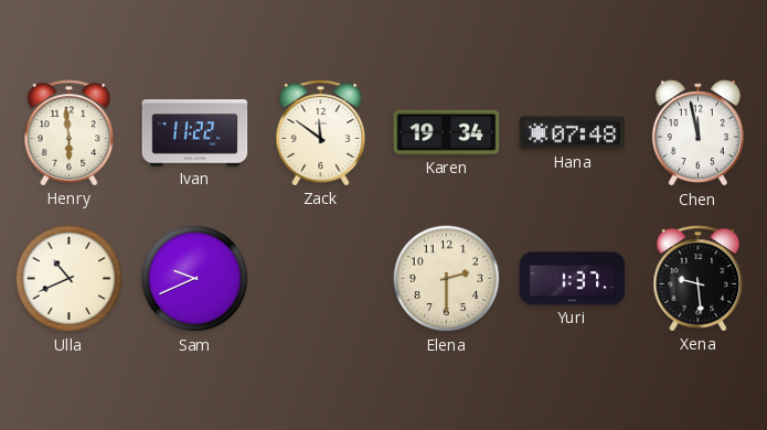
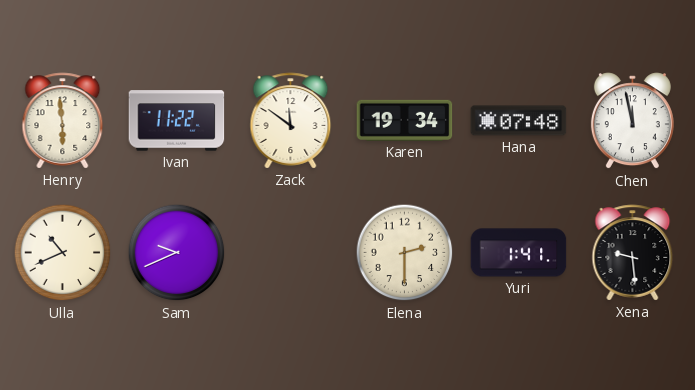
Yuri: 1:37 -> 1:41 (519, 253)
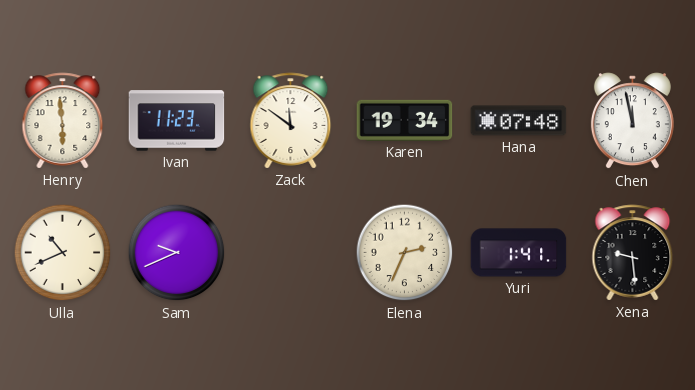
Ivan: 11:22 -> 11:23 (177, 121)
Elena: 2:30 -> 2:34 (405, 253)
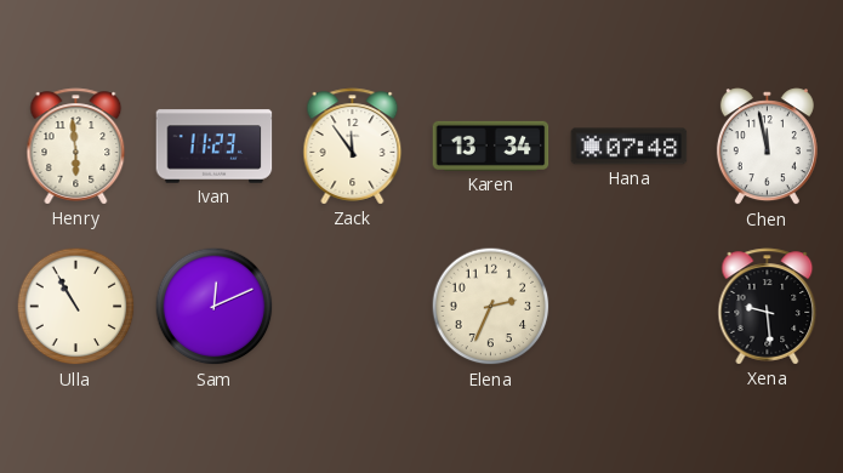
Zack: 11:51 -> 11:54 (353, 147)
Karen: 19:34 -> 13:34 (491, 146)
Ulla: 10:41 -> 10:55 (76, 307)
Sam: 9:41 -> 12:11 (215, 307)
Yuri: 1:41 -> none (519, 253)
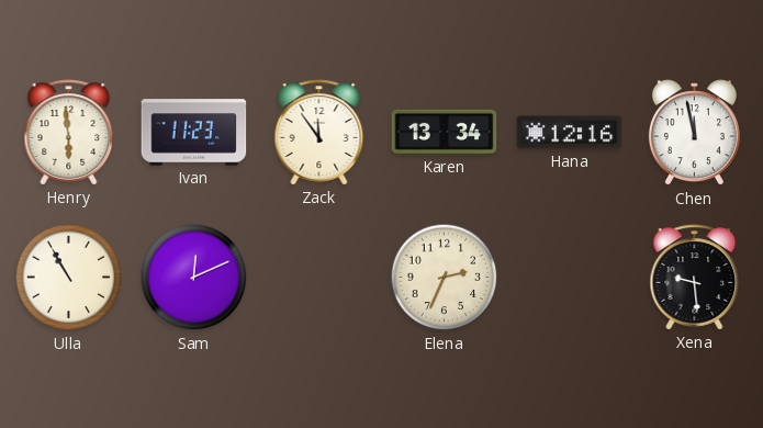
Hana: 07:48 -> 12:16 (570, 133)
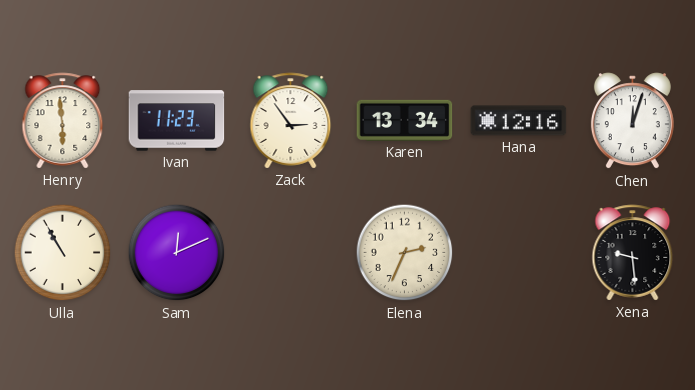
Zack: 11:54 -> 2:54 (291, 121)
Chen: 11:58 -> 12:03 (632, 121)
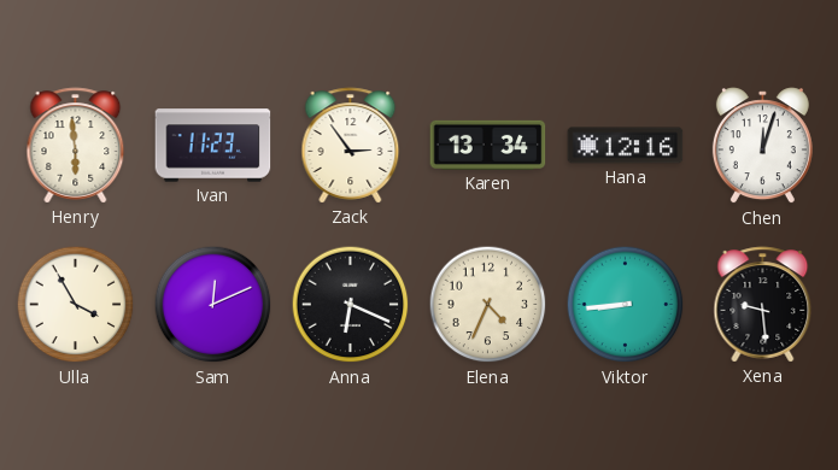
Ulla: 10:55 -> 3:55 (76, 305)
Anna: none -> 6:19 (351, 305)
Elena: 2:34 -> 4:34 (488, 305)
Viktor: none -> 8:44 (626, 305)
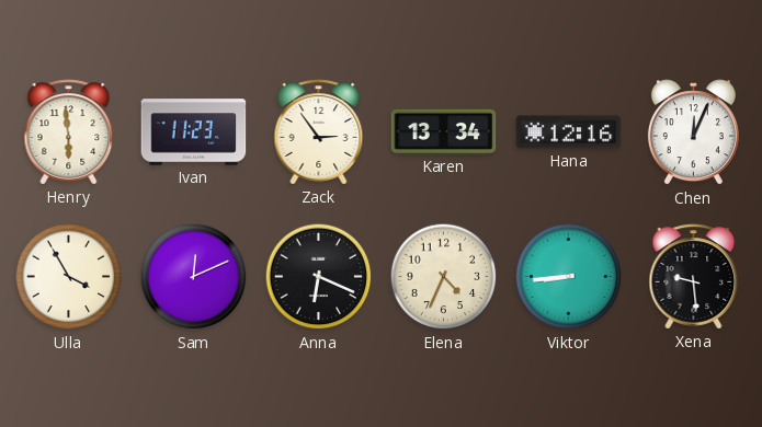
Chen: 12:03 -> 12:04 (693, 132)
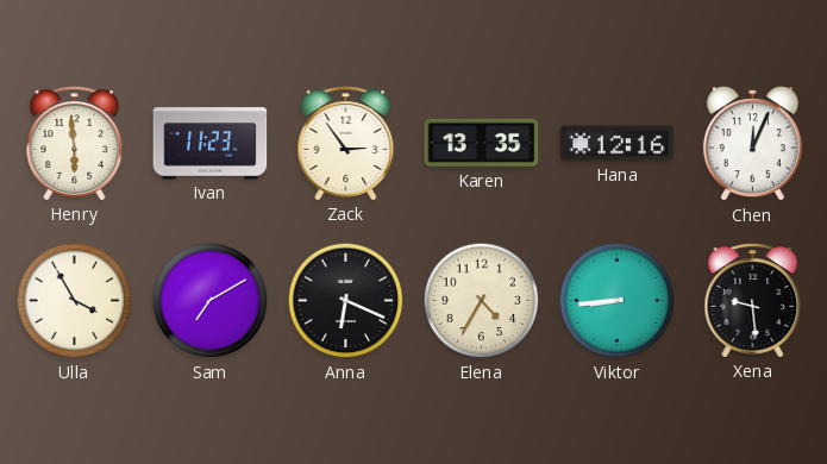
Karen: 13:34 -> 13:35 (482, 143)
Sam: 12:11 -> 7:10 (211, 301)
Elena: 4:34 -> 4:35 (482, 301)
